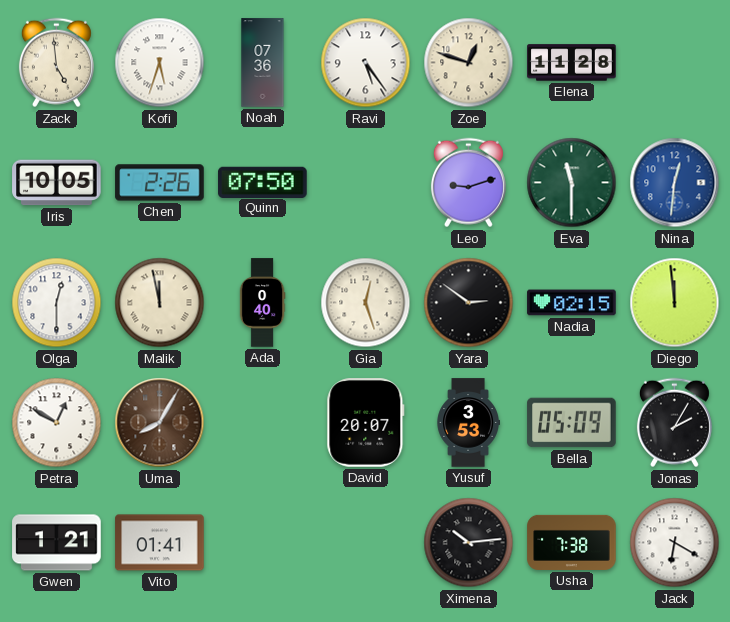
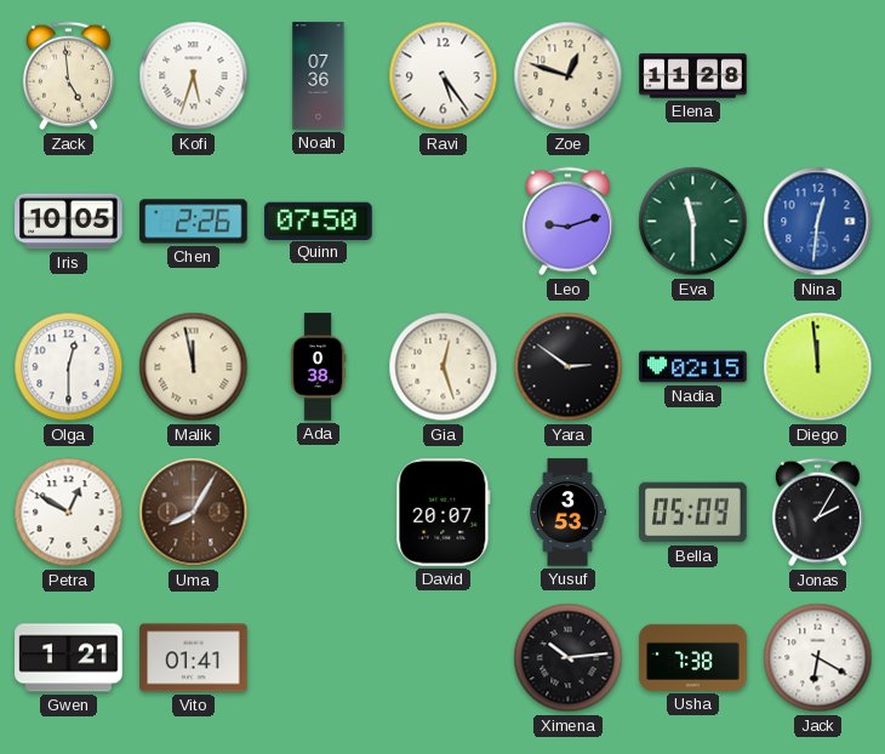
Ada: 0:40 -> 0:38 (318, 367)
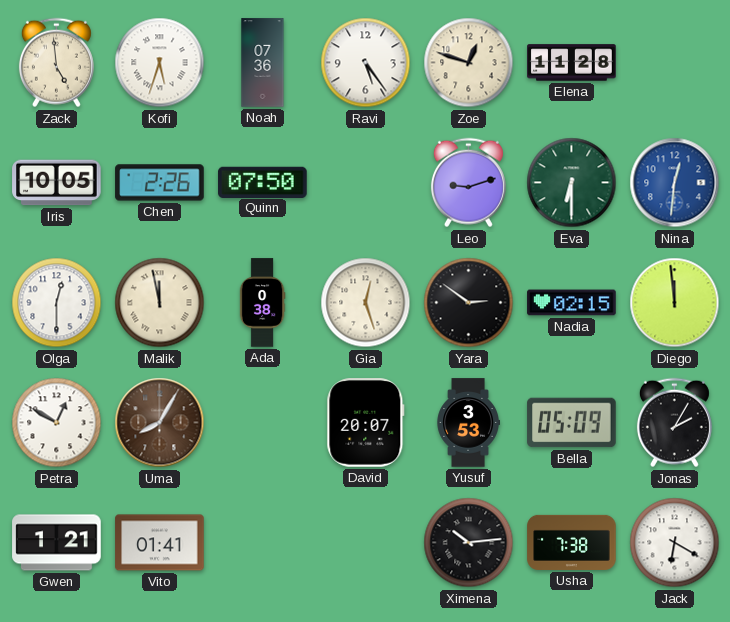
Eva: 11:30 -> 6:30 (572, 183)
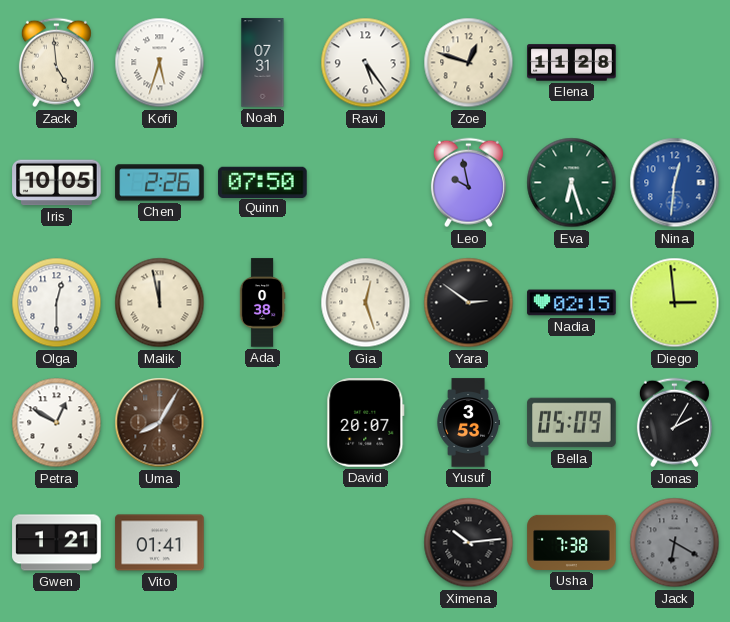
Noah: 07:36 -> 07:31 (263, 63)
Leo: 9:12 -> 9:58 (468, 183)
Eva: 6:30 -> 6:27 (572, 183)
Diego: 11:59 -> 2:59 (675, 303)
Jack dial: white -> grey (675, 543)
